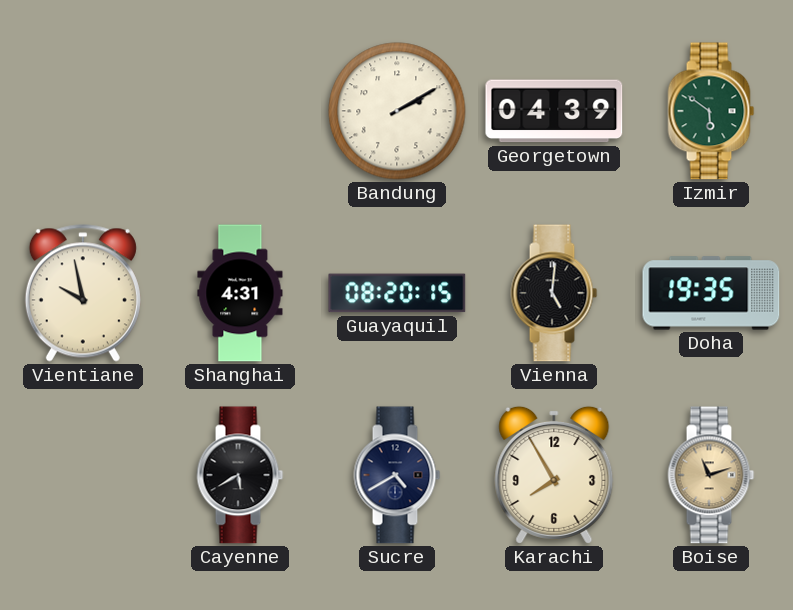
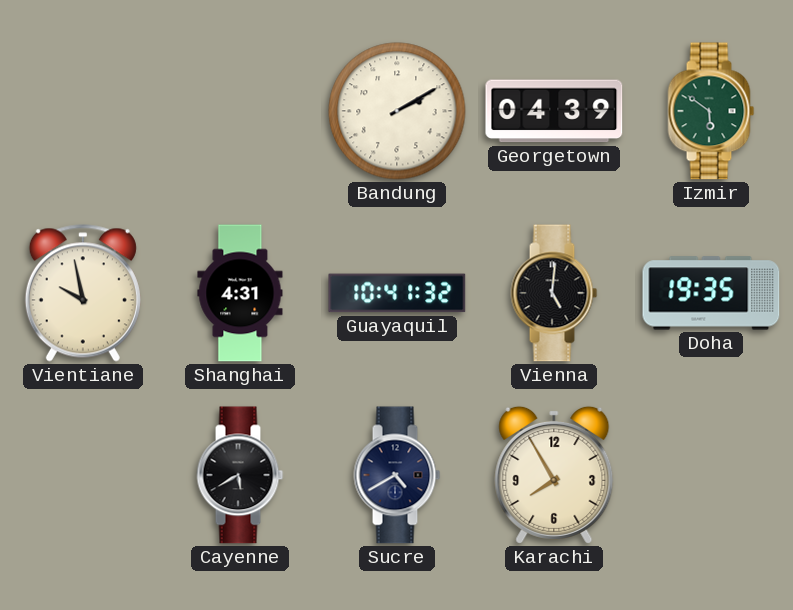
Guayaquil: 08:20 -> 10:41 (397, 293)
Boise: 11:12 -> none (711, 475)
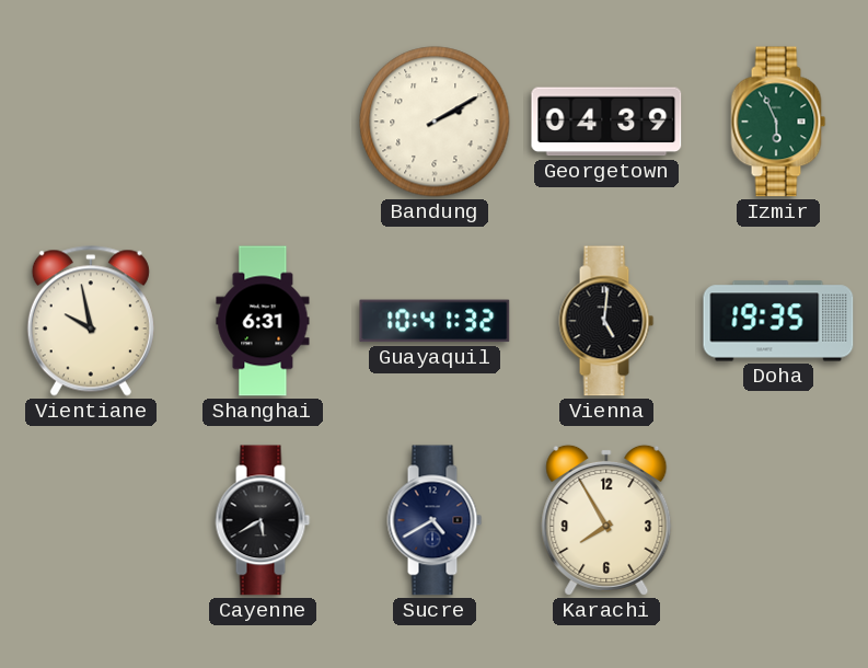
Izmir: 5:51 -> 5:56 (778, 122)
Shanghai: 4:31 -> 6:31 (263, 321)
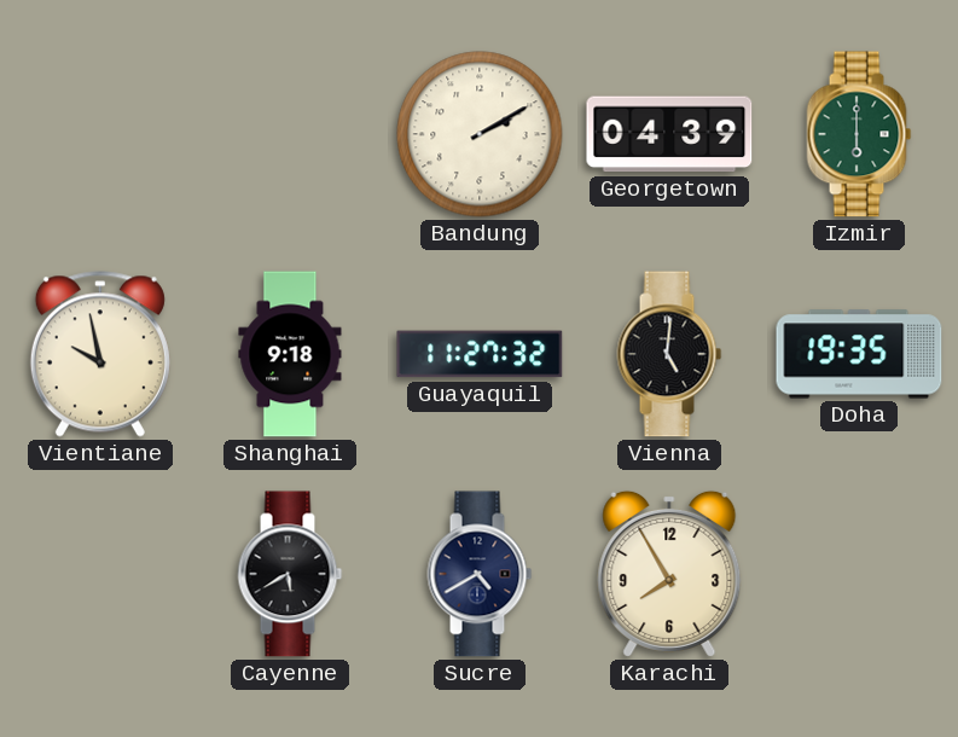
Izmir: 5:56 -> 6:00 (859, 134)
Shanghai: 6:31 -> 9:18 (290, 354)
Guayaquil: 10:41 -> 11:27 (480, 354)
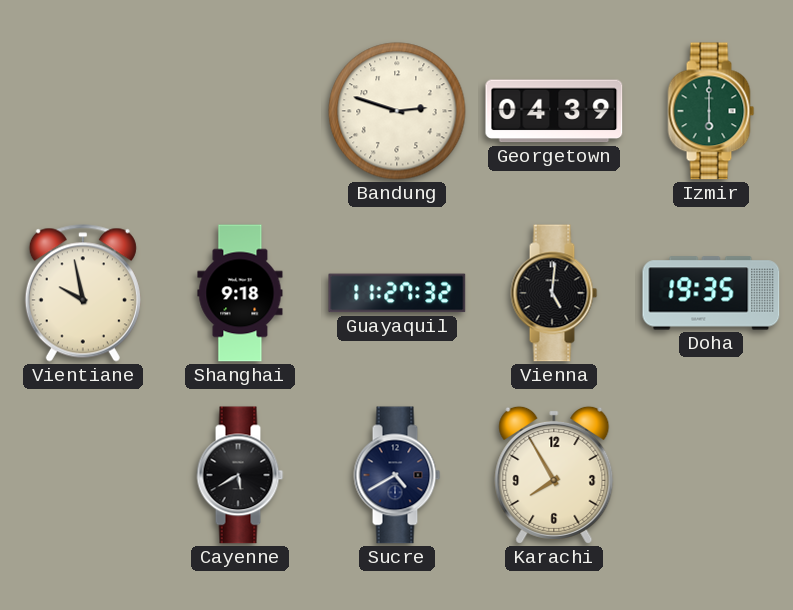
Bandung: 2:10 -> 2:48 (397, 111)
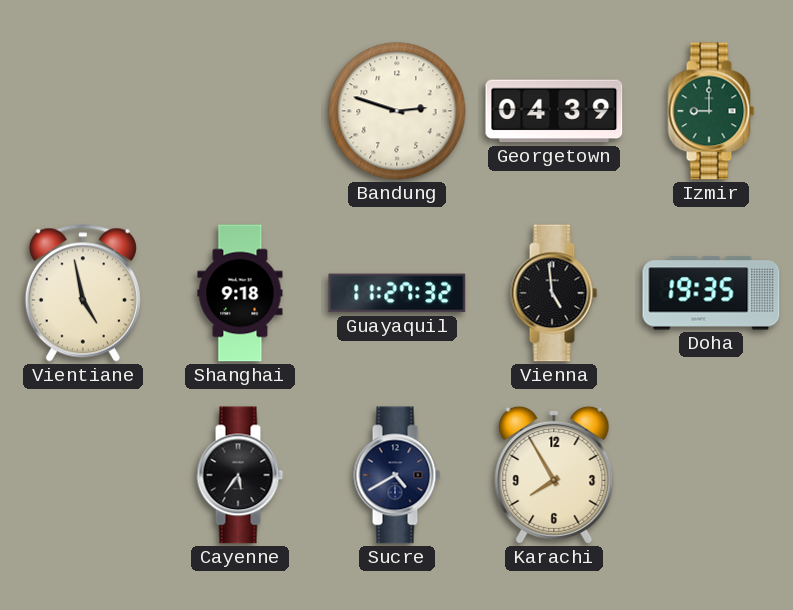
Izmir: 6:00 -> 9:00 (711, 111)
Vientiane: 9:58 -> 4:58 (83, 293)
Vienna: 5:01 -> 4:59 (554, 293)
Cayenne: 5:40 -> 5:36 (240, 475)
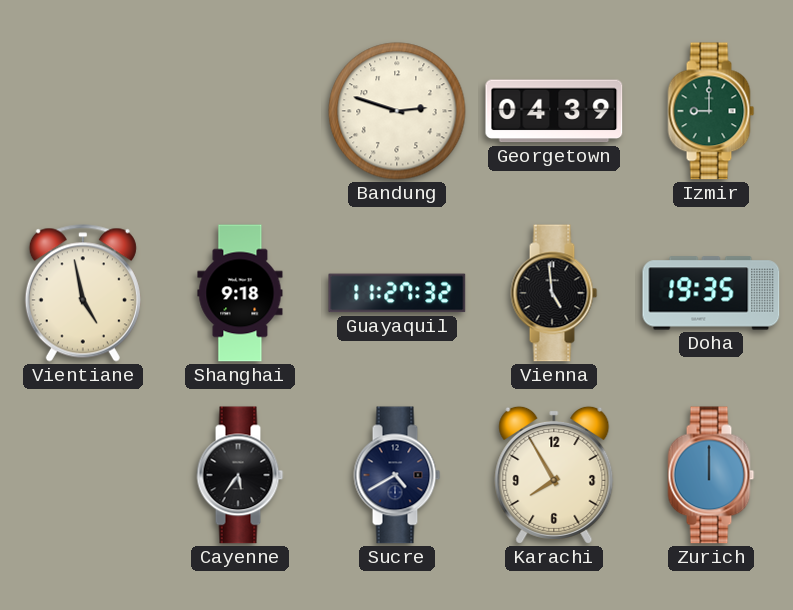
Zurich: none -> 12:00 (711, 475)
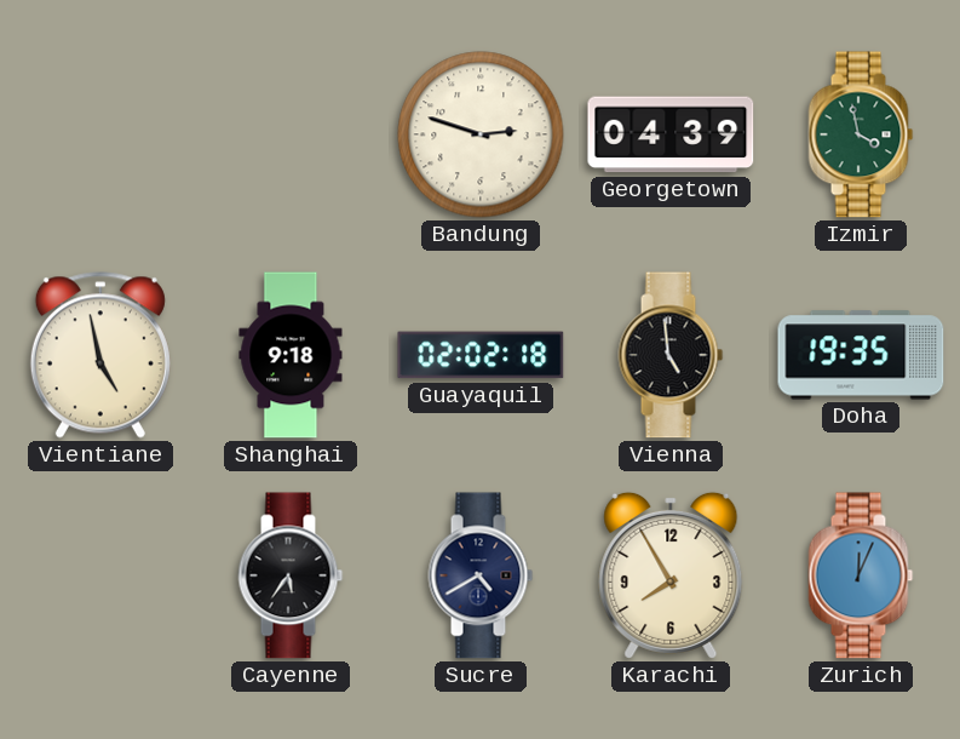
Izmir: 9:00 -> 3:58 (861, 134)
Guayaquil: 11:27 -> 02:02 (481, 355)
Zurich: 12:00 -> 12:04 (861, 575)
